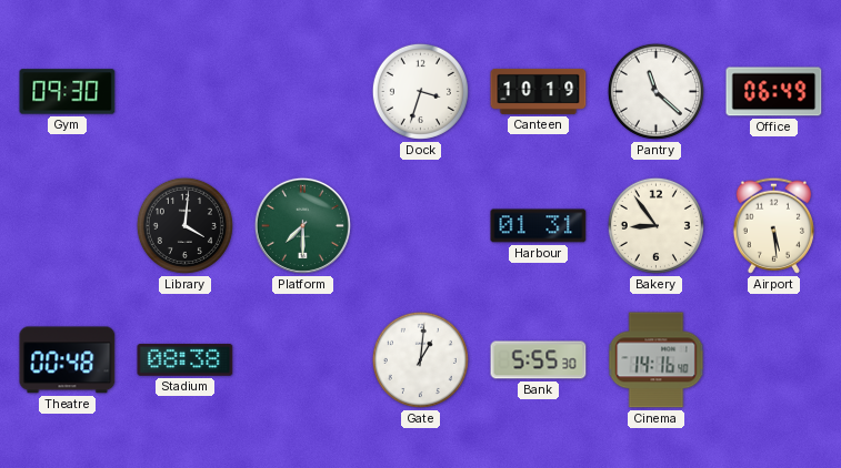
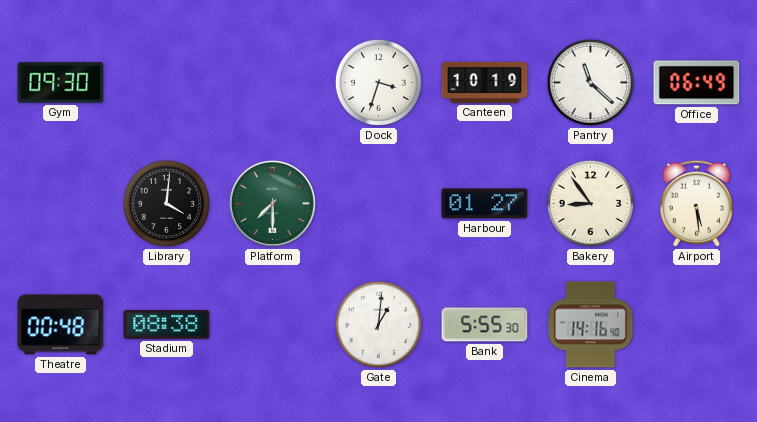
Harbour: 01:31 -> 01:27 (485, 204)
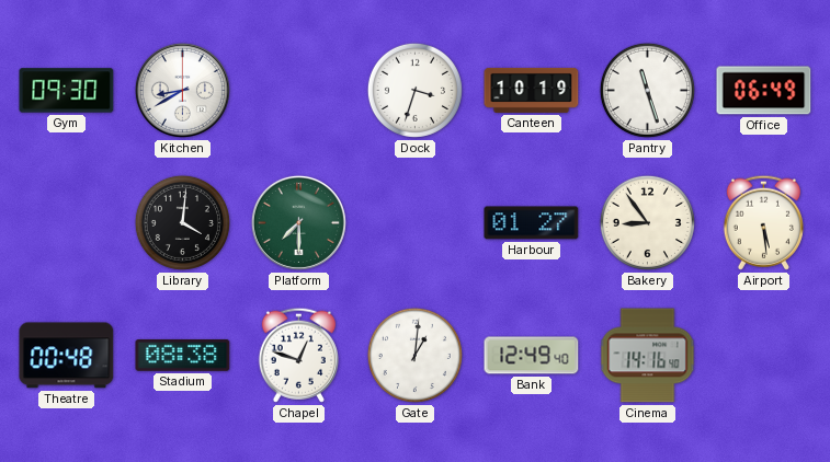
Kitchen: none -> 8:40 (182, 90)
Pantry: 11:22 -> 11:27 (647, 90)
Chapel: none -> 12:48 (298, 355)
Bank: 5:55 -> 12:49 (532, 356)
